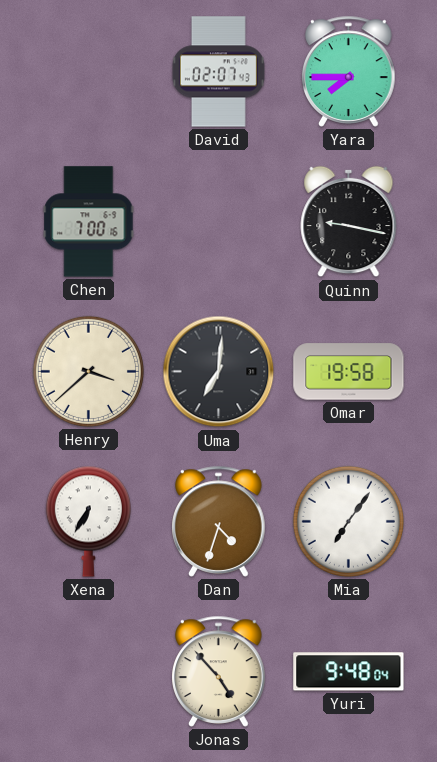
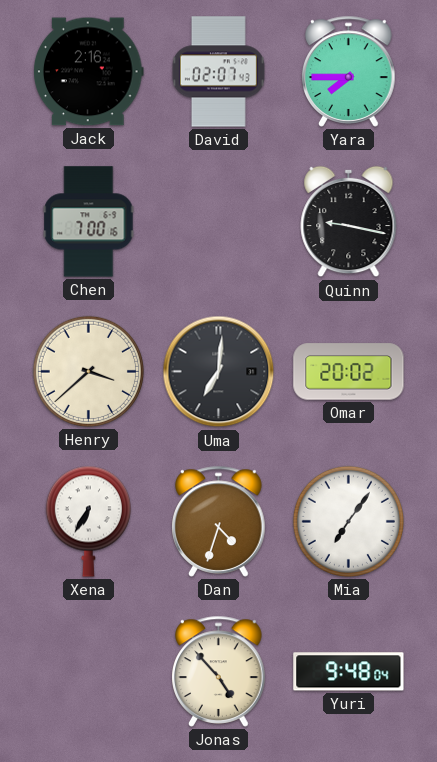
Jack: none -> 2:16 (89, 72)
Omar: 19:58 -> 20:02 (349, 372)
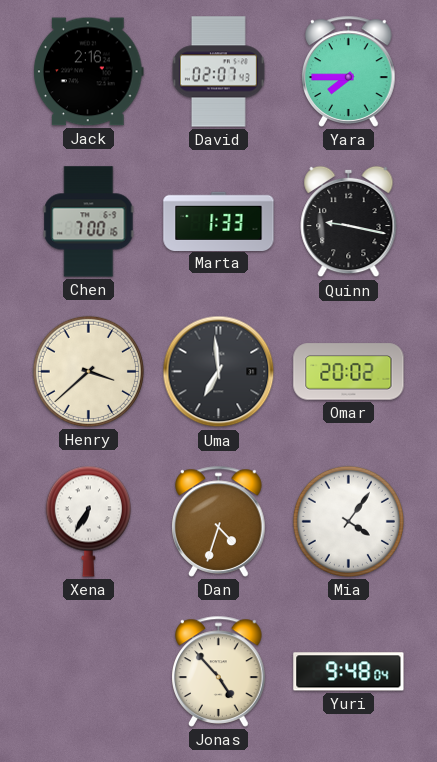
Marta: none -> 1:33 (219, 221)
Uma: 7:01 -> 6:59 (219, 372)
Mia: 7:06 -> 4:06 (348, 521)
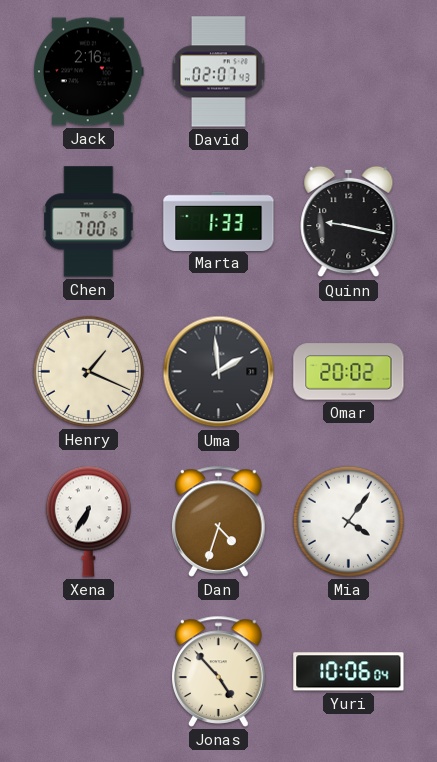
Yara: 7:45 -> none (349, 71)
Henry: 3:38 -> 1:19 (88, 371)
Uma: 6:59 -> 1:59 (219, 372)
Yuri: 9:48 -> 10:06 (349, 672)
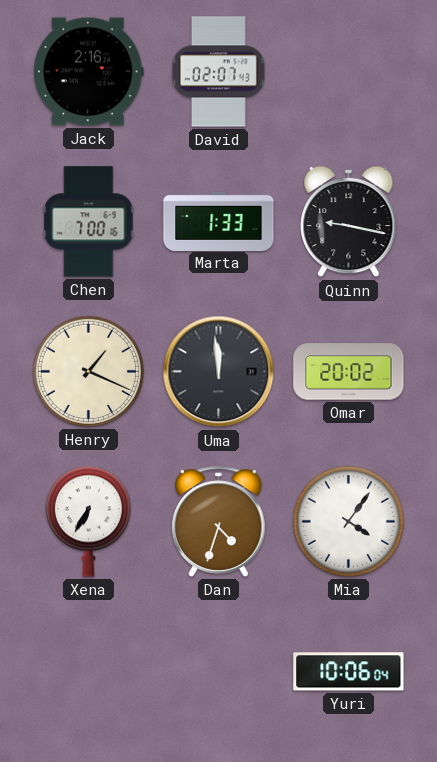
Uma: 1:59 -> 11:59 (219, 372)
Jonas: 4:53 -> none (219, 671)
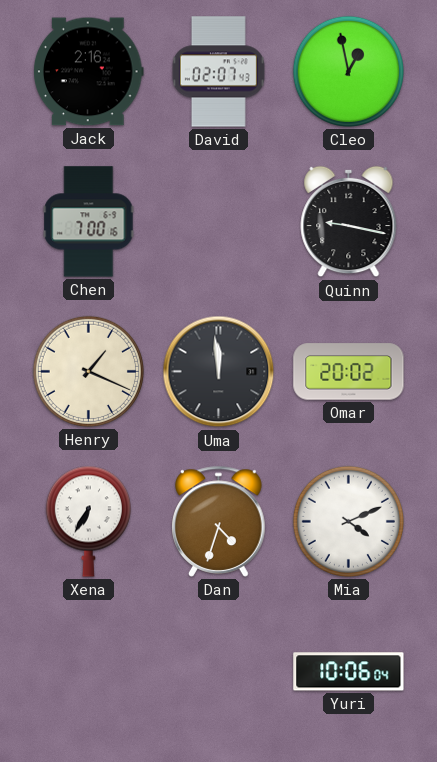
Cleo: none -> 12:58 (348, 71)
Marta: 1:33 -> none (219, 221)
Mia: 4:06 -> 4:11 (348, 521)
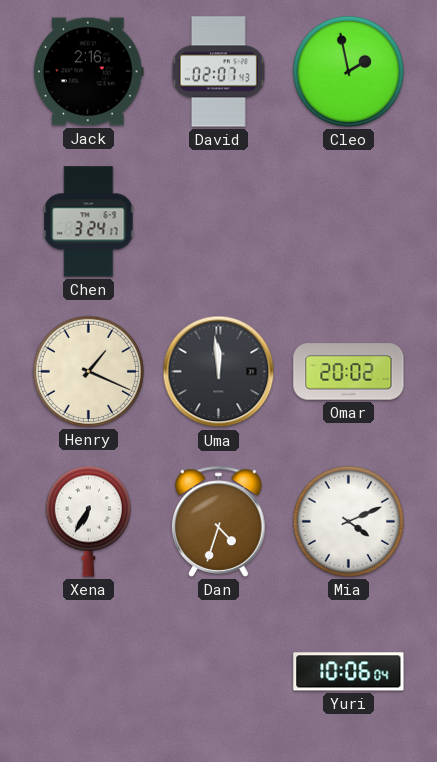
Cleo: 12:58 -> 1:58 (348, 71)
Chen: 7:00 -> 3:24 (89, 222)
Quinn: 9:17 -> none (349, 222)
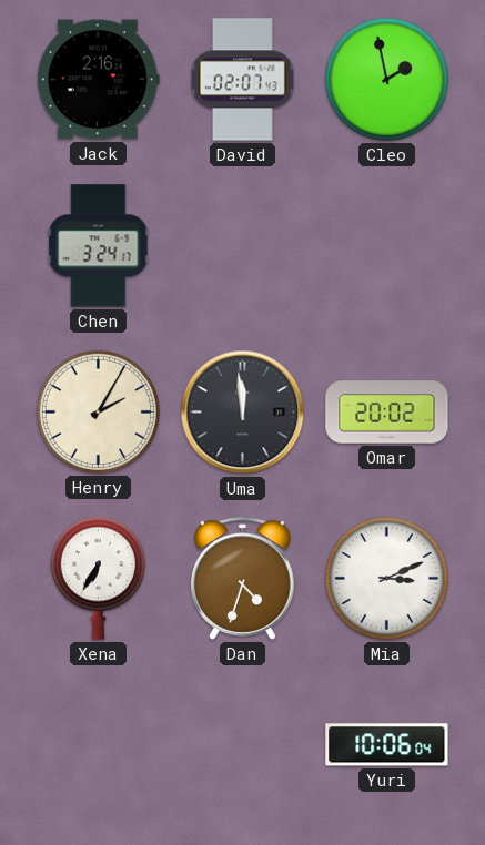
Henry: 1:19 -> 2:05 (98, 411)
Mia: 4:11 -> 3:11 (386, 578)
